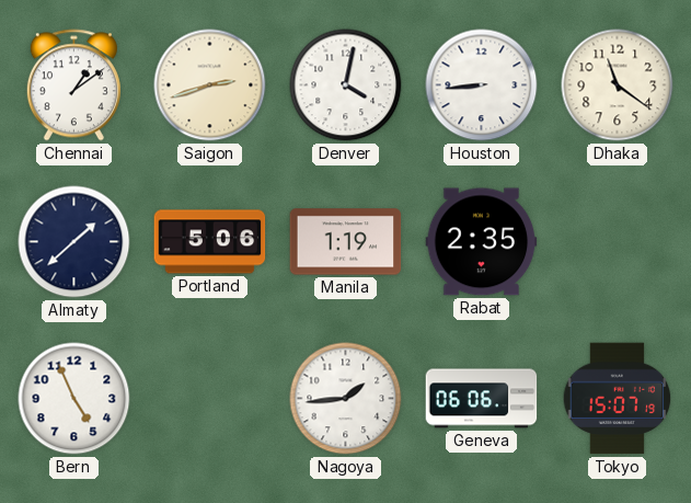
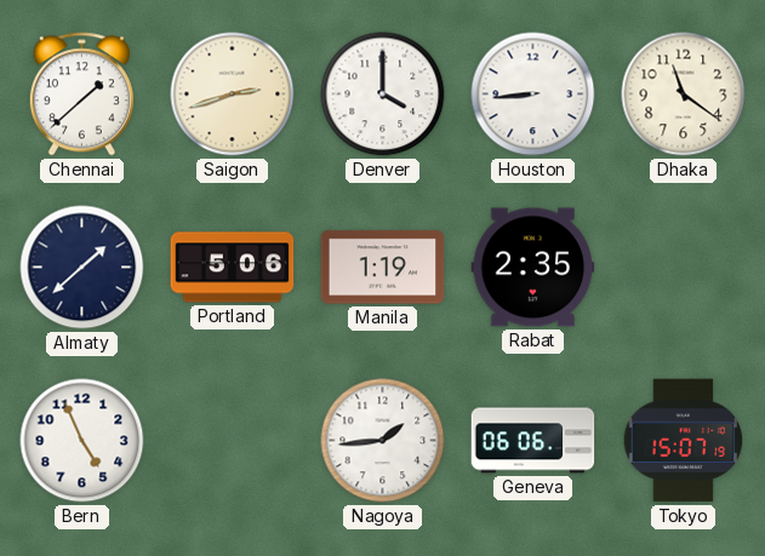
Chennai: 1:09 -> 1:38 (81, 94)
Denver: 4:02 -> 4:00 (383, 94)
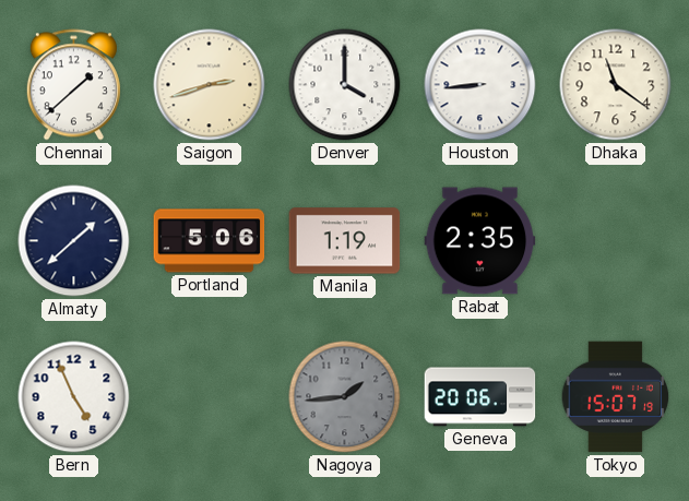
Nagoya dial: white -> grey (345, 397)
Geneva: 06:06 -> 20:06 (480, 397)
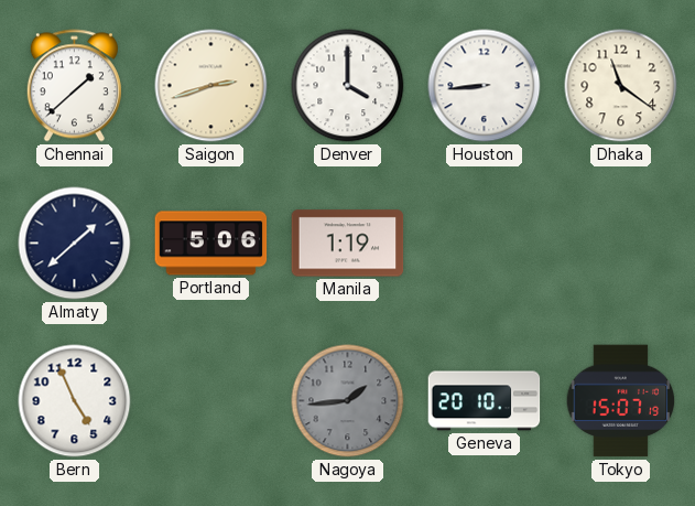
Rabat: 2:35 -> none (480, 241)
Geneva: 20:06 -> 20:10 (485, 401)
